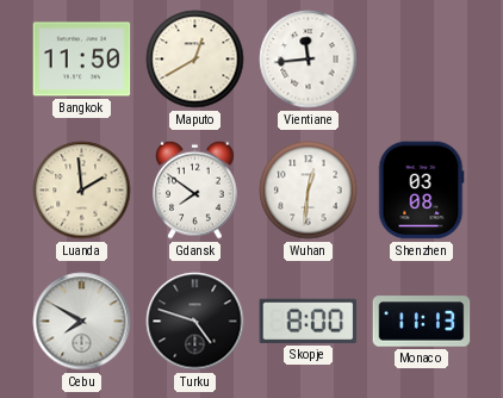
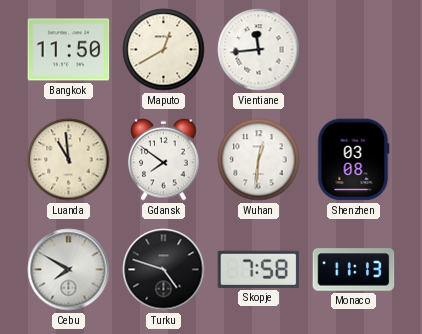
Luanda: 1:59 -> 10:59 (69, 160)
Skopje: 8:00 -> 7:58 (259, 269)
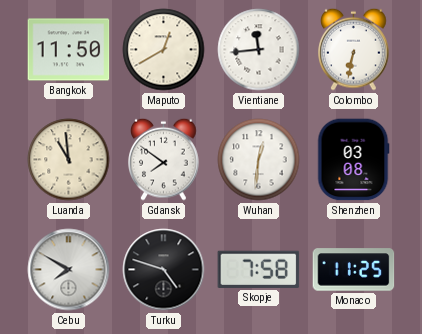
Colombo: none -> 6:32 (354, 49)
Monaco: 11:13 -> 11:25 (354, 270)
